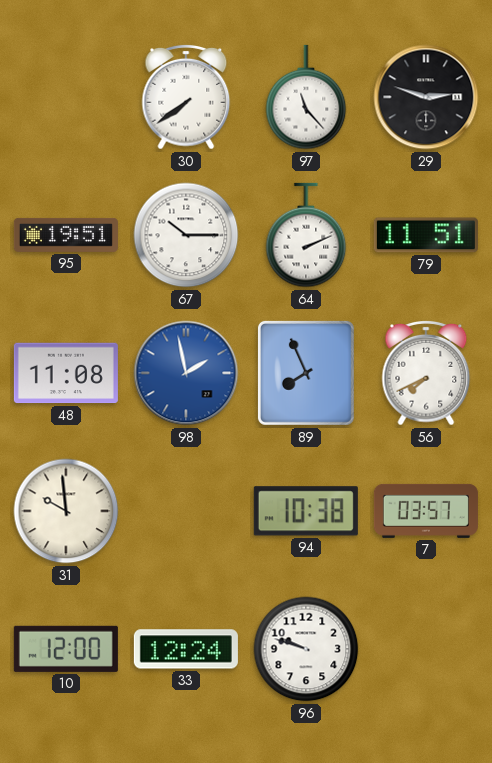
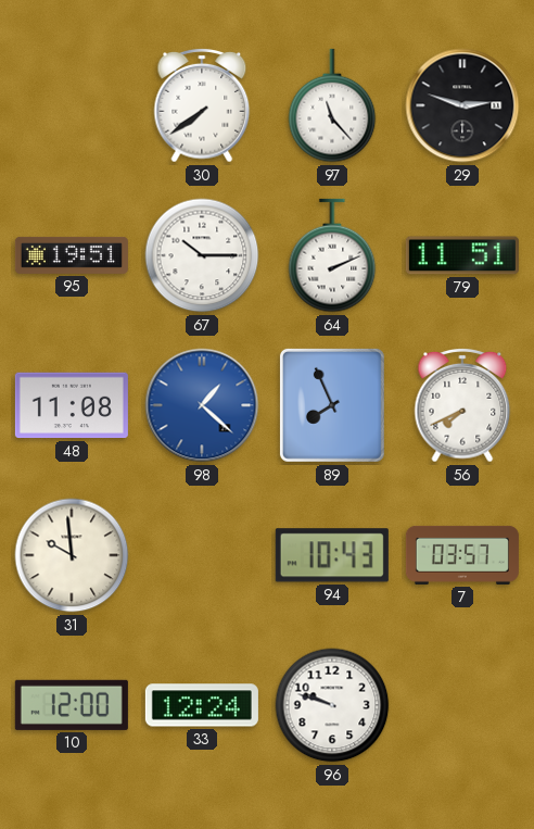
98: 1:58 -> 1:22 (202, 405)
94: 10:38 -> 10:43 (332, 555)
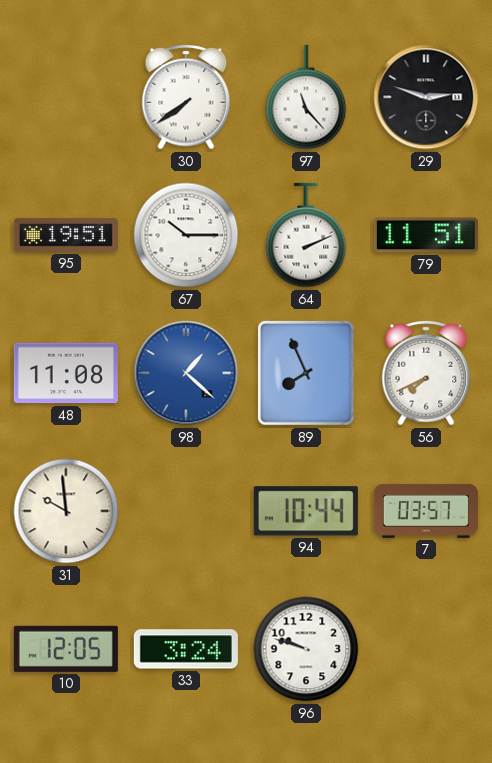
94: 10:43 -> 10:44 (306, 511)
10: 12:00 -> 12:05 (66, 649)
33: 12:24 -> 3:24 (186, 649)
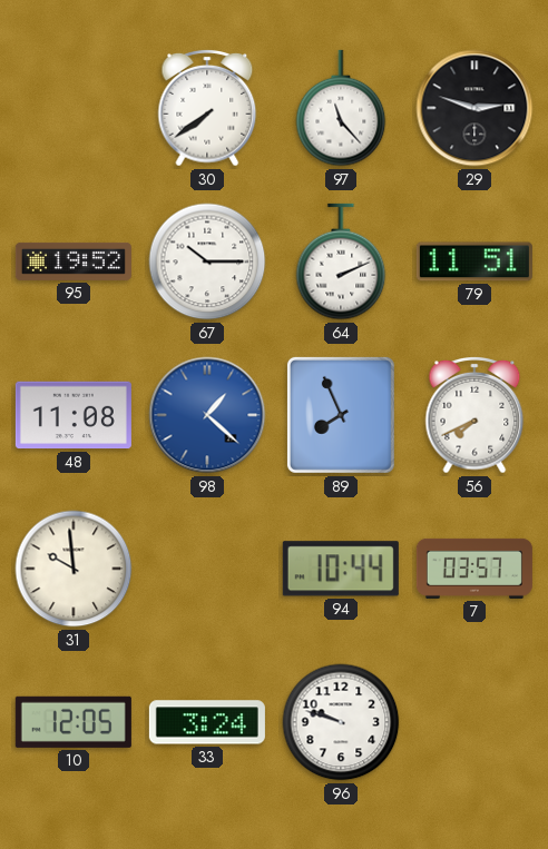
95: 19:51 -> 19:52 (74, 261)
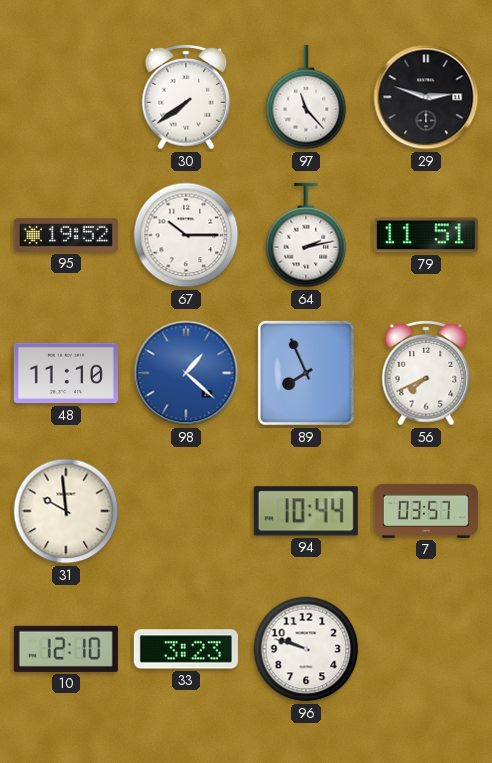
64: 2:11 -> 2:13 (306, 235)
48: 11:08 -> 11:10 (66, 373)
10: 12:05 -> 12:10 (66, 649)
33: 3:24 -> 3:23 (186, 649)
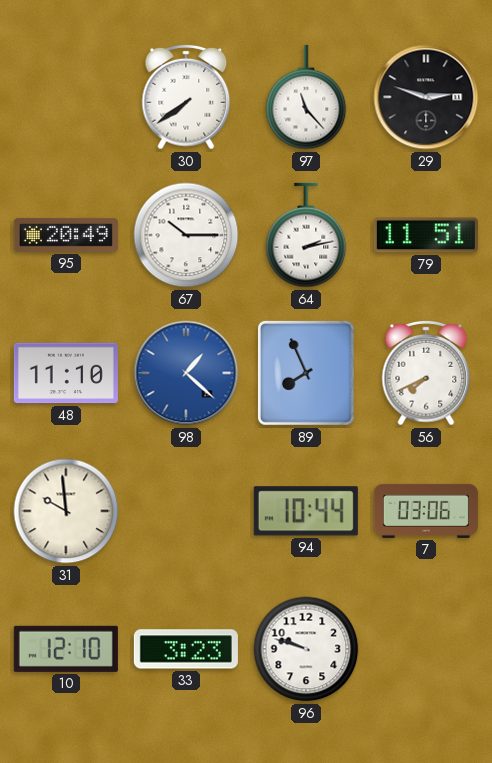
95: 19:52 -> 20:49 (66, 235)
7: 03:57 -> 03:06 (426, 511)
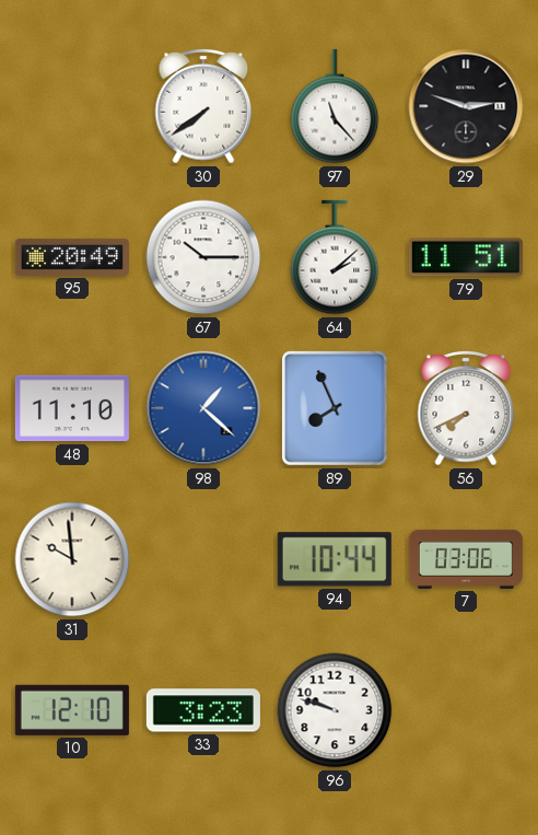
64: 2:13 -> 2:08 (335, 257)
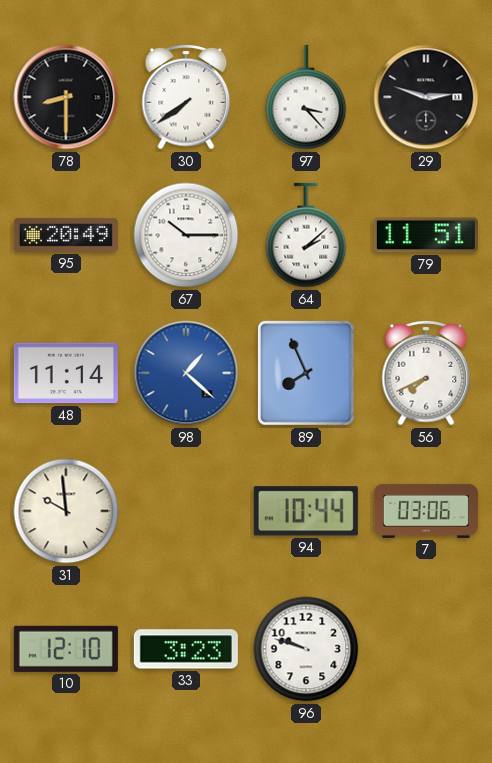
78: none -> 8:30 (66, 97)
97: 11:23 -> 3:23 (306, 97)
48: 11:10 -> 11:14 (66, 373)
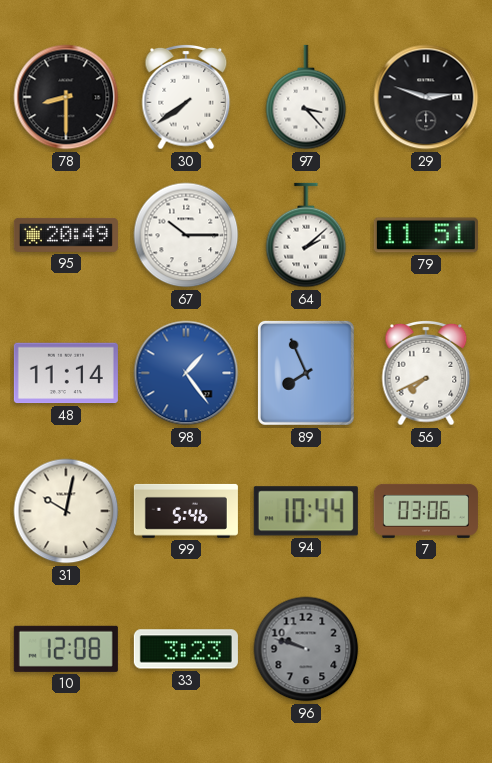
98: 1:22 -> 1:24 (186, 373)
31: 9:59 -> 10:02 (66, 511)
99: none -> 5:46 (186, 511)
10: 12:10 -> 12:08 (66, 649)
96 dial: white -> grey (306, 649)
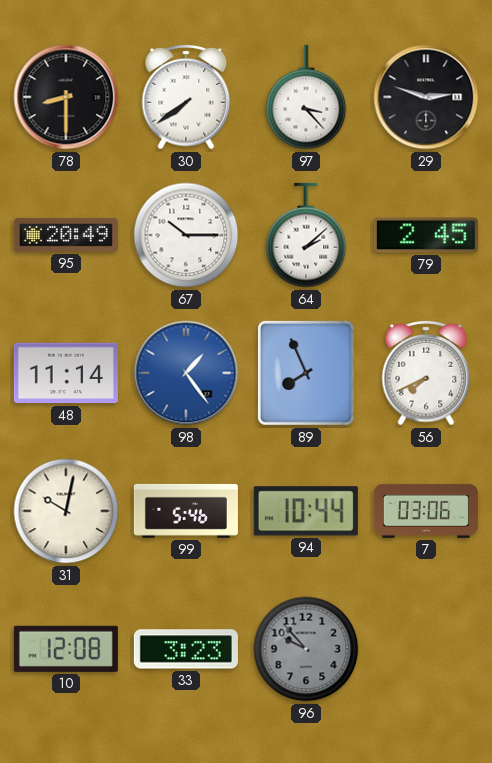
79: 11:51 -> 2:45 (426, 235)
96: 9:48 -> 9:53 (306, 649)
